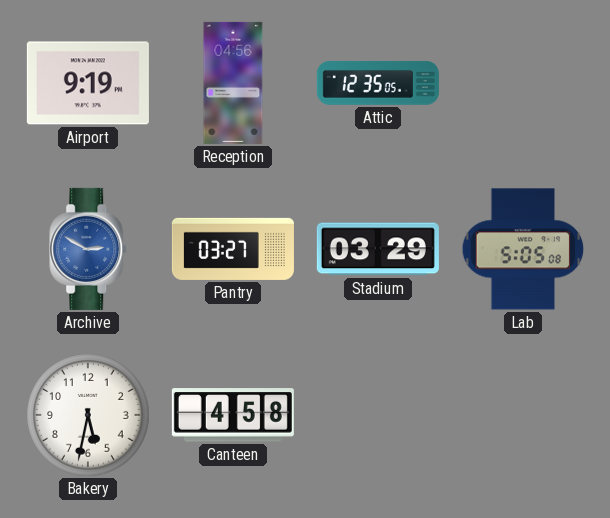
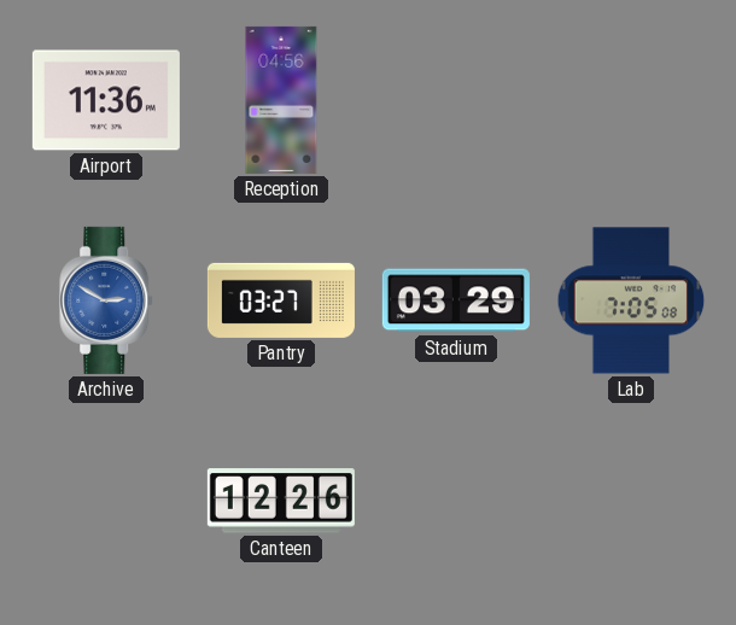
Airport: 9:19 -> 11:36 (106, 100)
Attic: 12:35 -> none (378, 83)
Lab: 5:05 -> 7:05 (631, 300)
Bakery: 5:32 -> none (88, 415)
Canteen: 4:58 -> 12:26 (281, 501)
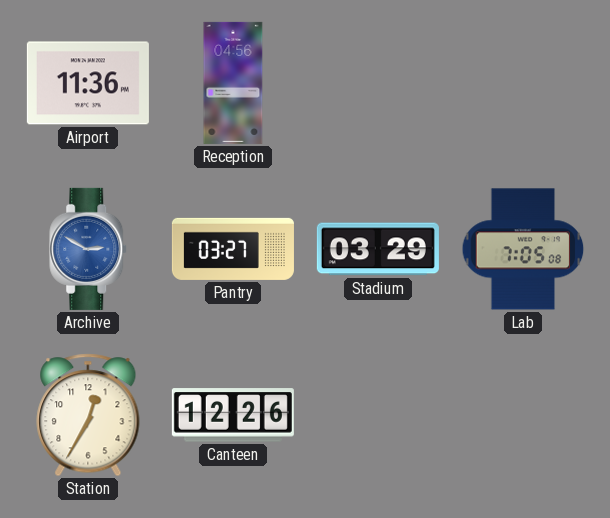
Station: none -> 12:35 (88, 415)
